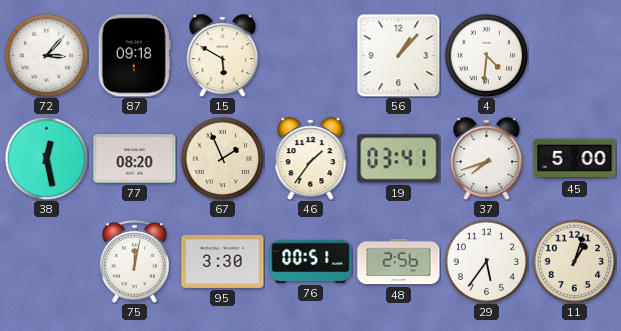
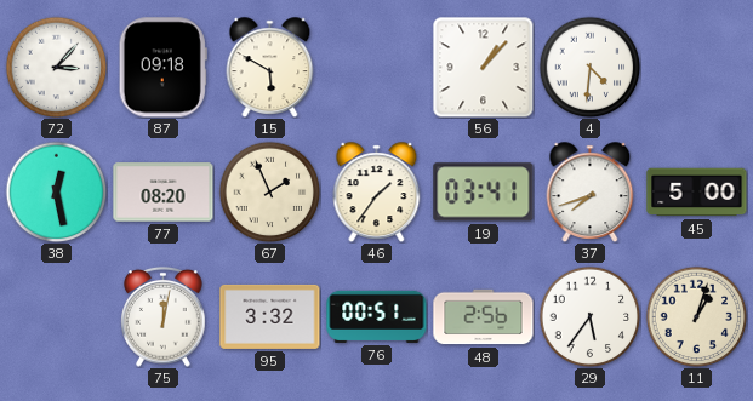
95: 3:30 -> 3:32 (270, 316)
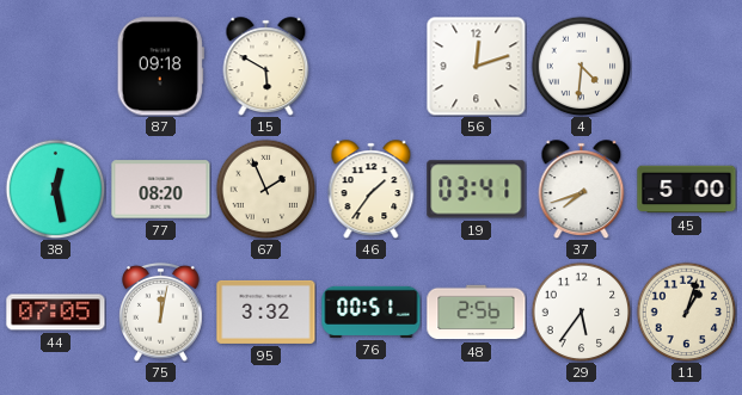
72: 3:07 -> none (56, 67)
56: 1:07 -> 12:12 (476, 66)
44: none -> 07:05 (56, 313)
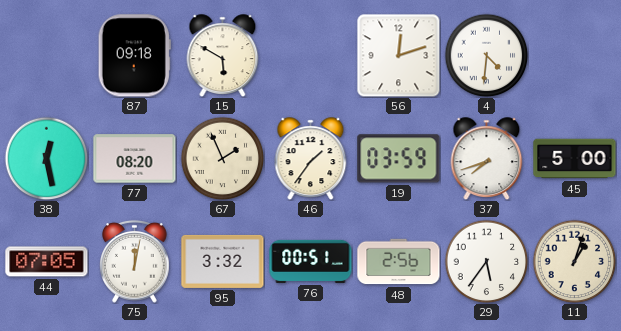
19: 03:41 -> 03:59 (399, 159)
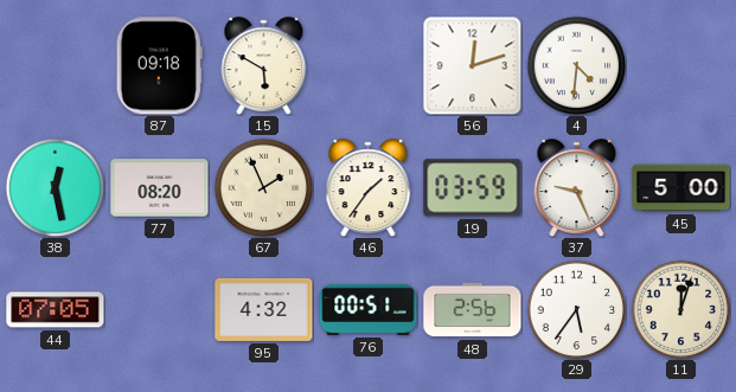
37: 7:42 -> 9:26 (577, 187)
75: 12:02 -> none (135, 261)
95: 3:32 -> 4:32 (264, 309)
11: 1:03 -> 12:03 (680, 309)
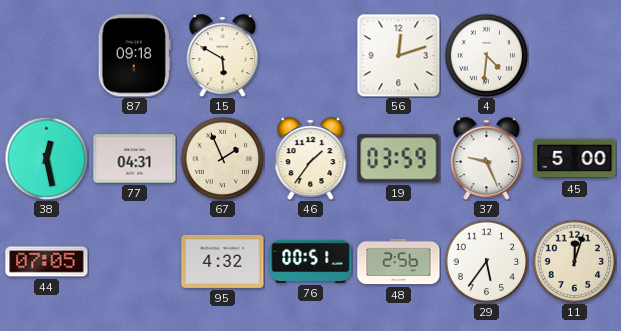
77: 08:20 -> 04:31 (135, 159)
